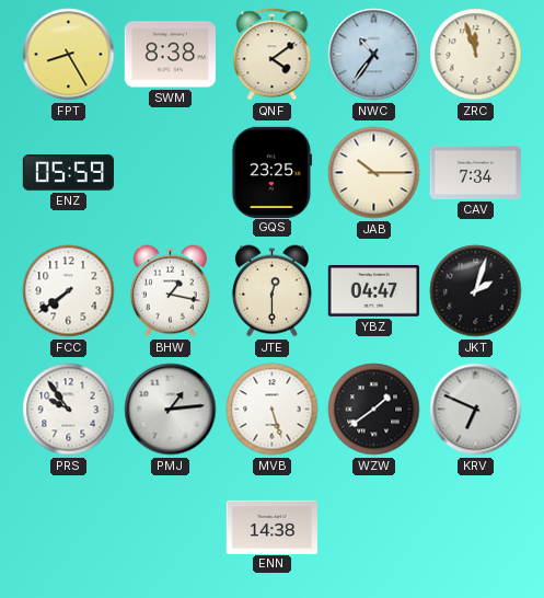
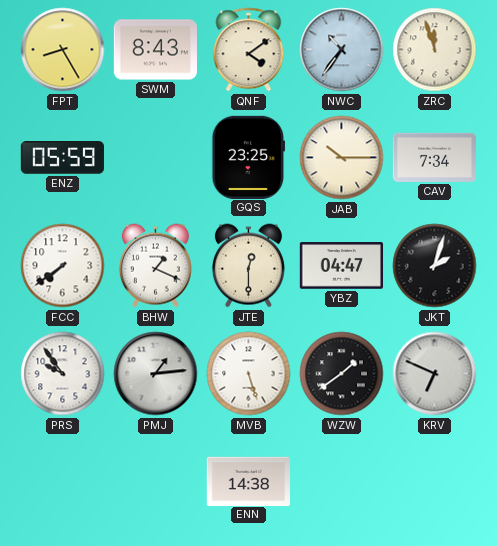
SWM: 8:38 -> 8:43 (155, 50)
BHW: 1:17 -> 1:19 (155, 266)
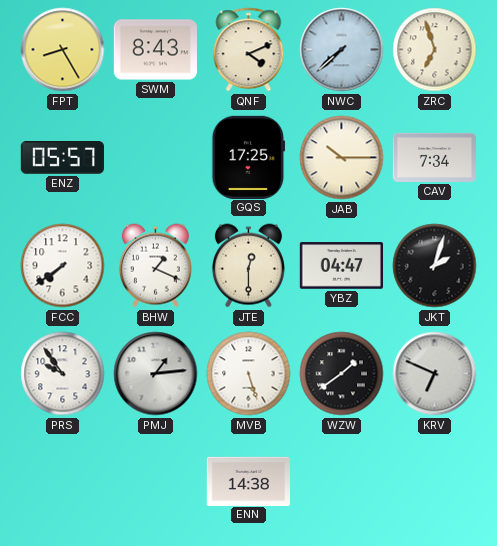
QNF: 4:09 -> 4:11 (249, 50)
NWC: 10:36 -> 7:38 (342, 50)
ZRC: 11:57 -> 6:57 (435, 50)
ENZ: 05:59 -> 05:57 (62, 158)
GQS: 23:25 -> 17:25 (249, 157)
